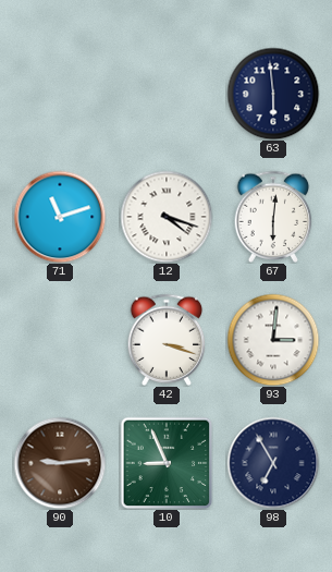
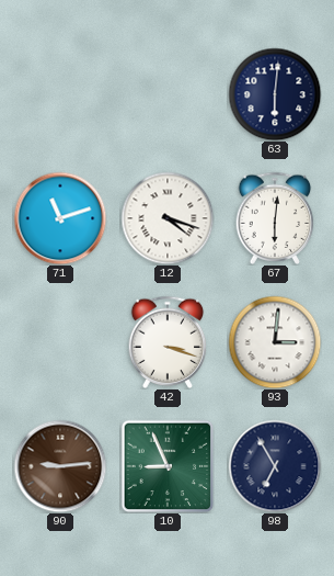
63: 5:59 -> 6:01 (275, 94)
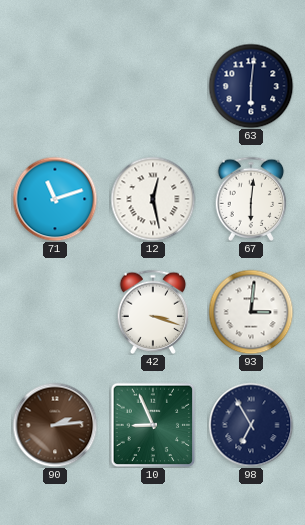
12: 4:18 -> 12:28 (153, 199)
90: 9:14 -> 2:14 (55, 425)
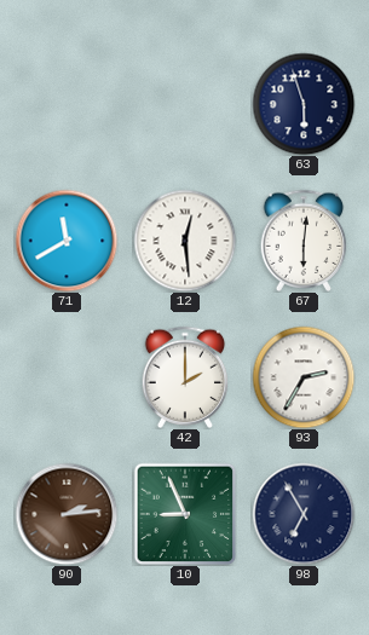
63: 6:01 -> 5:57 (304, 104)
71: 11:12 -> 11:40 (67, 241)
12: 12:28 -> 12:29 (185, 241)
42: 3:18 -> 2:00 (185, 377)
93: 3:01 -> 2:35 (304, 377)
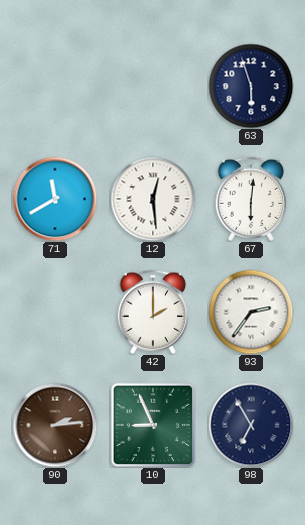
93: 2:35 -> 2:36 (251, 312)
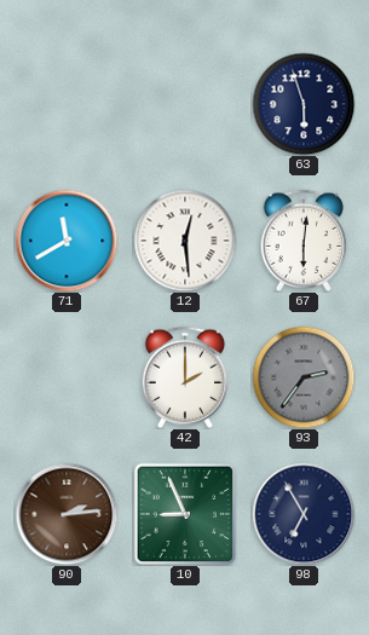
93 dial: white -> grey (304, 377)
